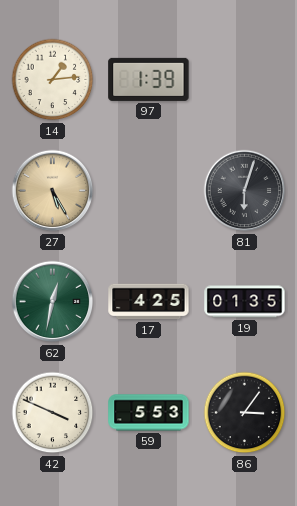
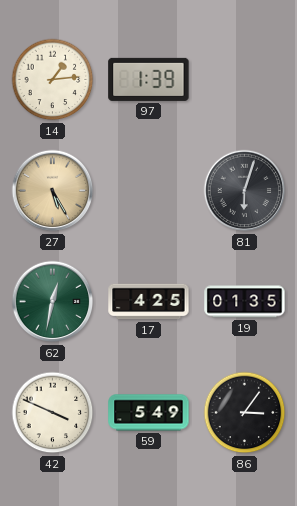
59: 5:53 -> 5:49 (149, 413)
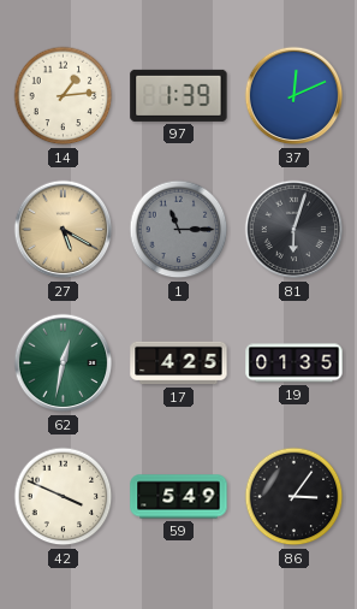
37: none -> 12:11 (294, 96)
27: 5:25 -> 5:20 (64, 230)
1: none -> 11:15 (179, 230)
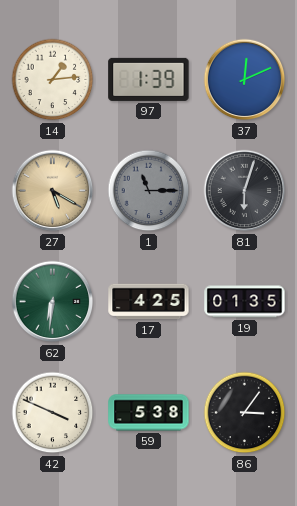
62: 12:32 -> 6:31 (53, 302)
59: 5:49 -> 5:38 (149, 413)
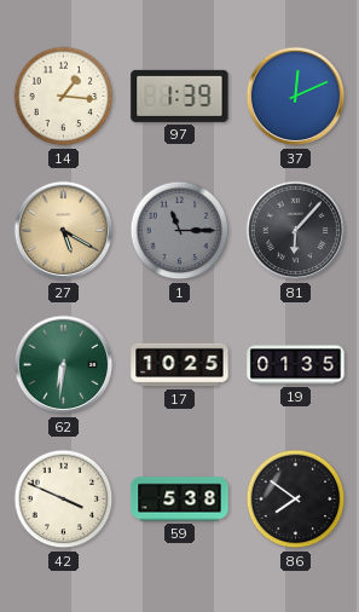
14: 1:14 -> 1:16 (64, 97)
81: 6:03 -> 6:07 (296, 231)
17: 4:25 -> 10:25 (180, 365)
86: 3:06 -> 7:51 (296, 500)
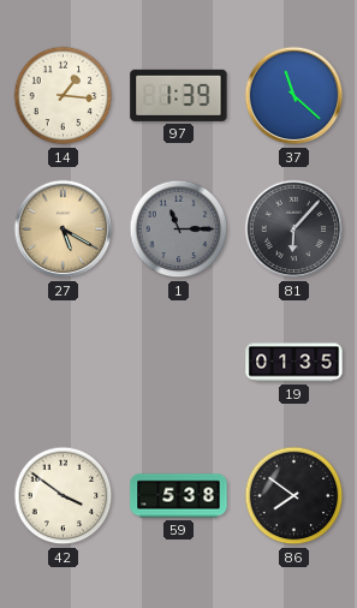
37: 12:11 -> 11:22 (294, 96)
62: 6:31 -> none (64, 365)
17: 10:25 -> none (180, 365)
42: 3:49 -> 3:51 (64, 496)
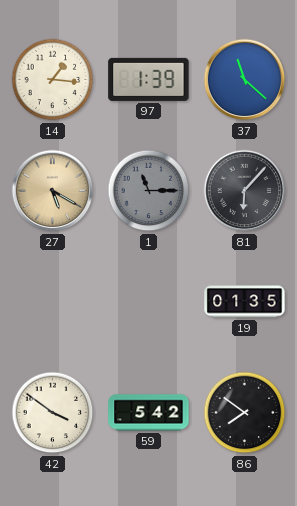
59: 5:38 -> 5:42 (149, 413)
